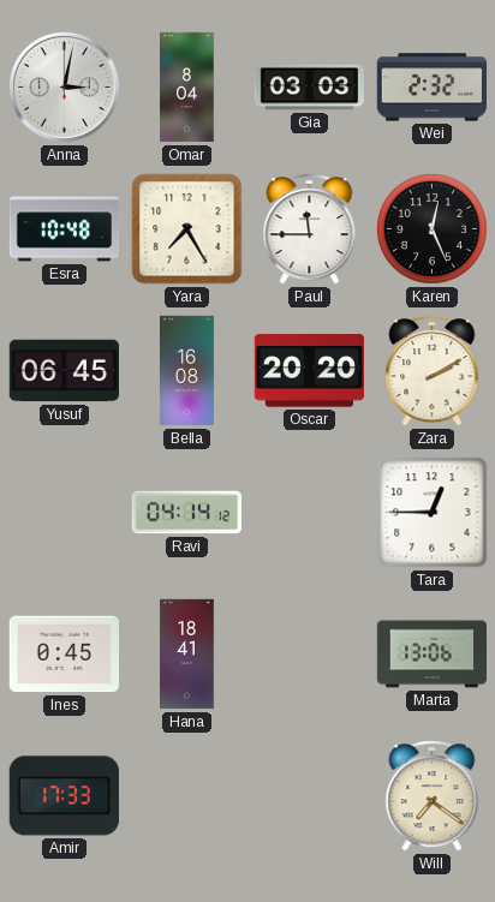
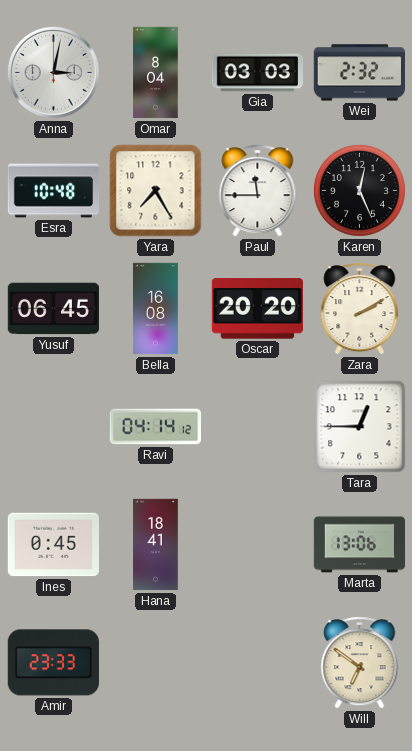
Amir: 17:33 -> 23:33 (53, 663)
Will: 7:21 -> 6:51 (360, 663)
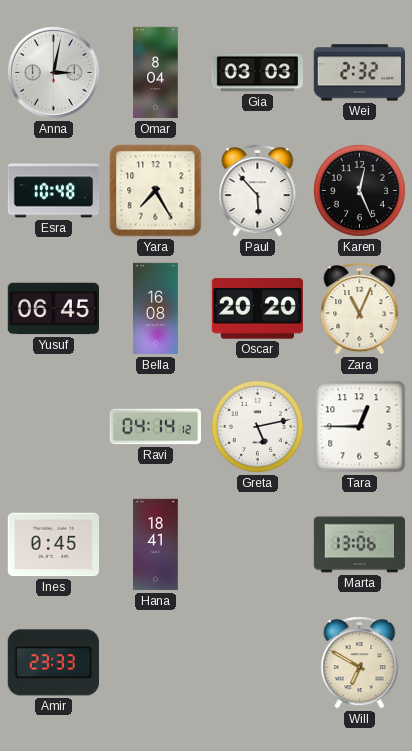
Paul: 11:45 -> 5:53 (258, 191)
Zara: 2:10 -> 11:04 (360, 309)
Greta: none -> 5:13 (257, 426)
Will: 6:51 -> 6:50 (360, 663)
